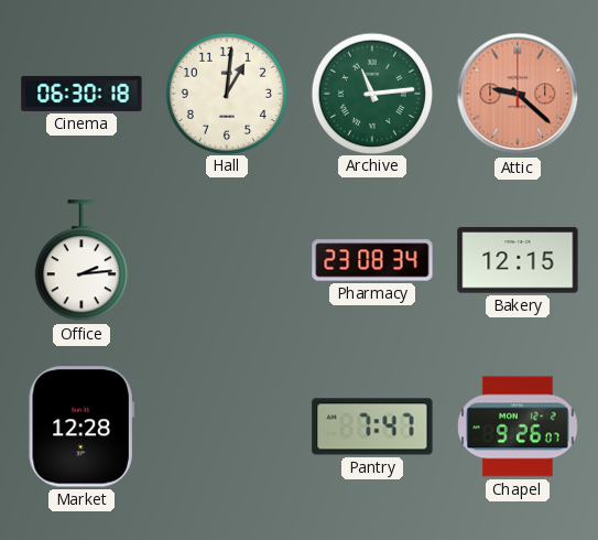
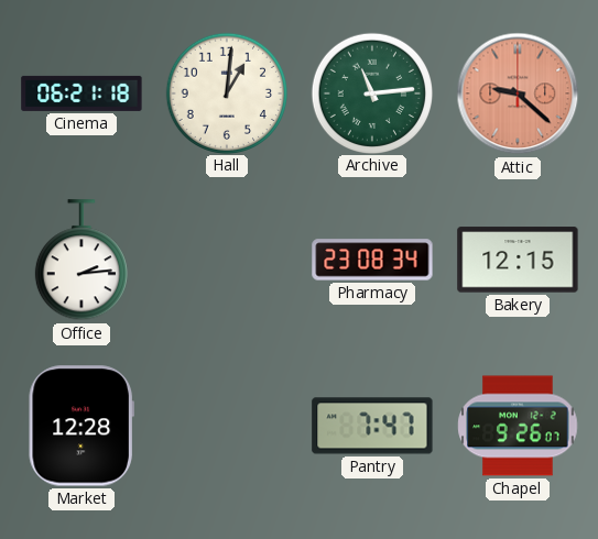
Cinema: 06:30 -> 06:21 (81, 94)
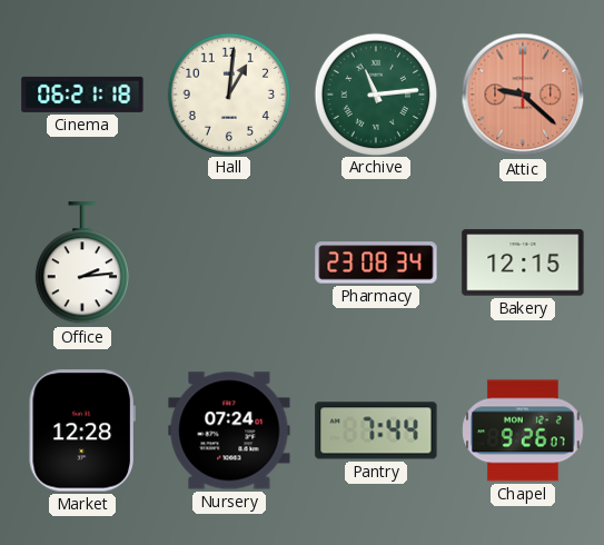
Nursery: none -> 07:24 (229, 430)
Pantry: 7:47 -> 7:44 (376, 430)
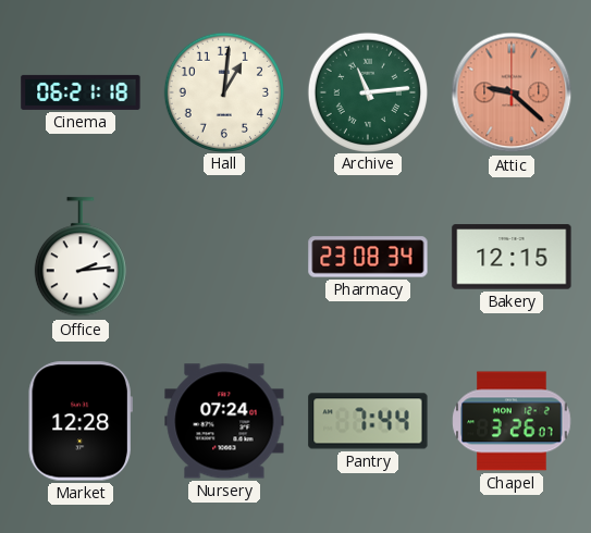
Chapel: 9:26 -> 3:26 (512, 421)
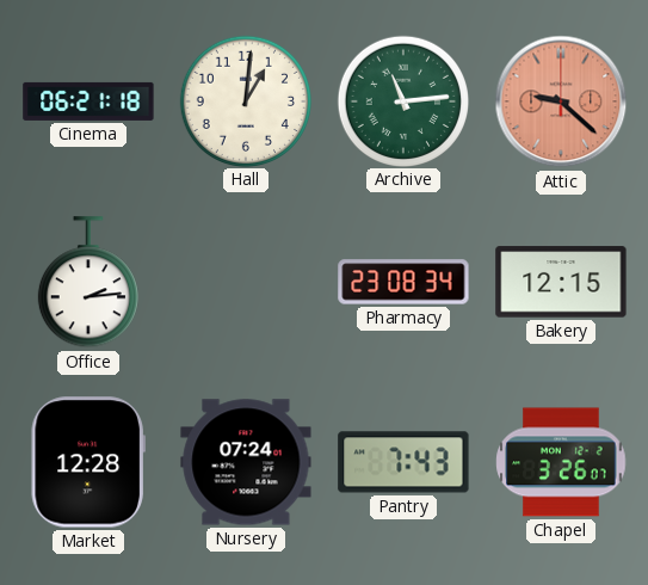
Pantry: 7:44 -> 7:43 (403, 462)
